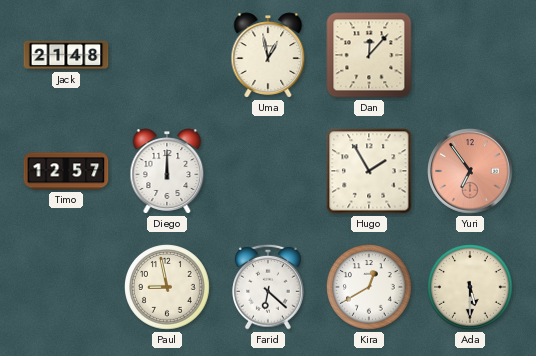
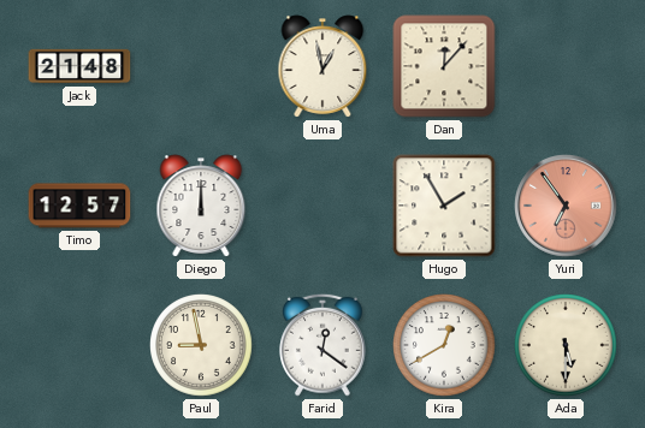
Farid: 6:22 -> 12:21 (324, 345)
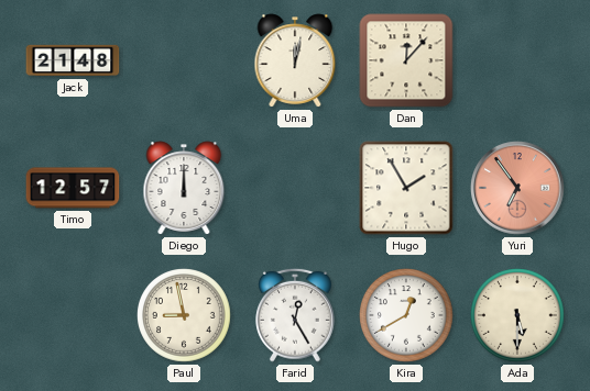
Uma: 12:58 -> 12:02 (295, 60)
Farid: 12:21 -> 12:25 (296, 315)
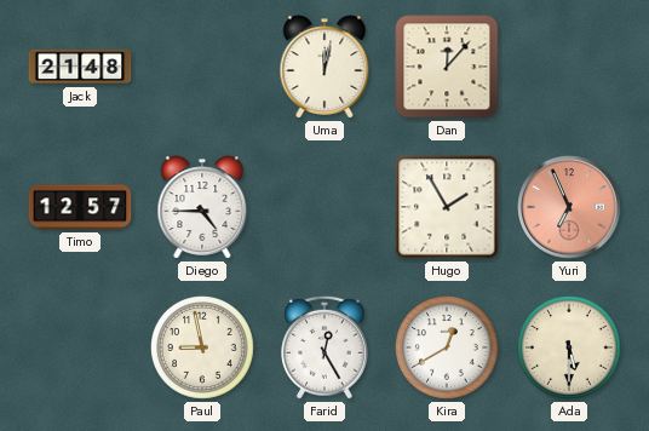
Diego: 12:00 -> 4:45 (202, 207)
Yuri: 6:54 -> 6:56 (569, 207)
